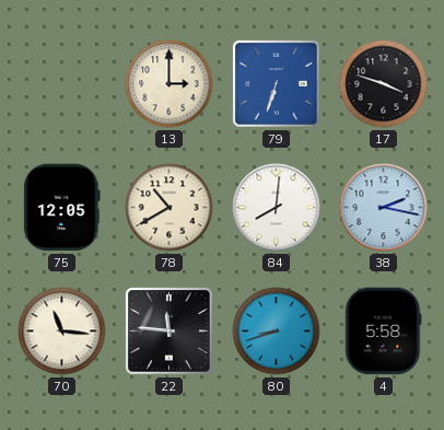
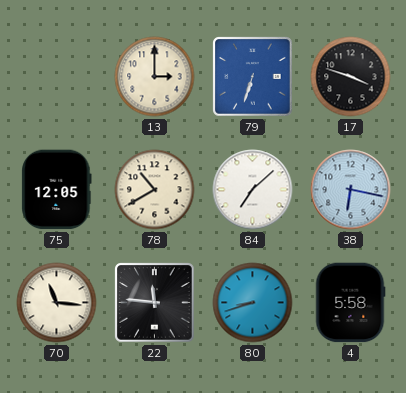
84: 8:01 -> 7:08 (253, 190)
38: 2:17 -> 6:17 (351, 190)
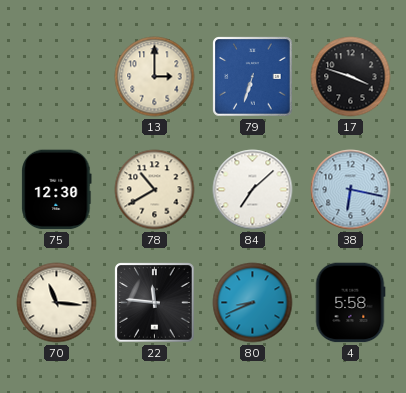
75: 12:05 -> 12:30 (57, 190)
80: 8:42 -> 8:41 (253, 303)
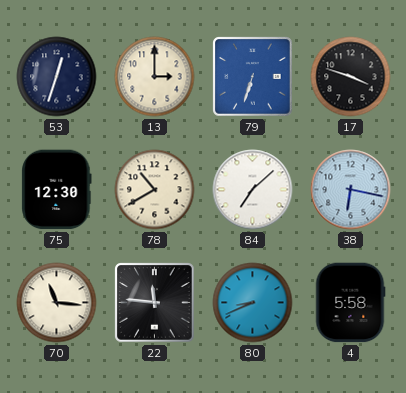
53: none -> 12:33 (57, 77)
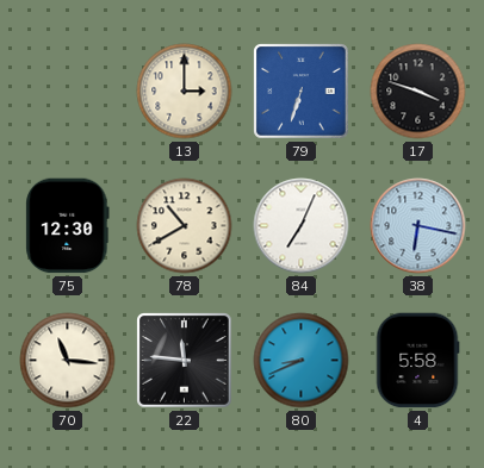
53: 12:33 -> none (57, 77)
84: 7:08 -> 7:04 (302, 226)
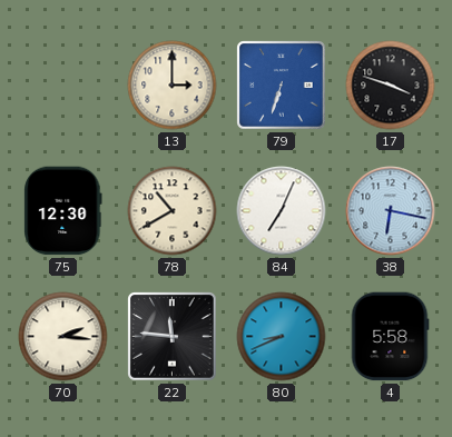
70: 11:16 -> 2:16 (63, 337)
